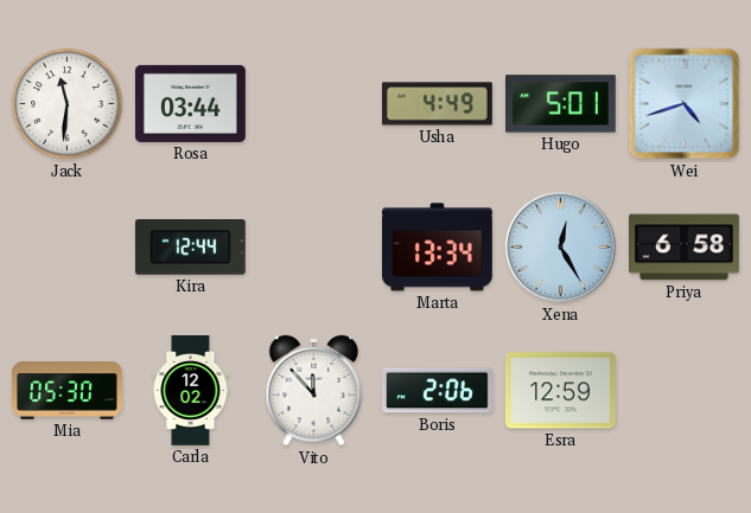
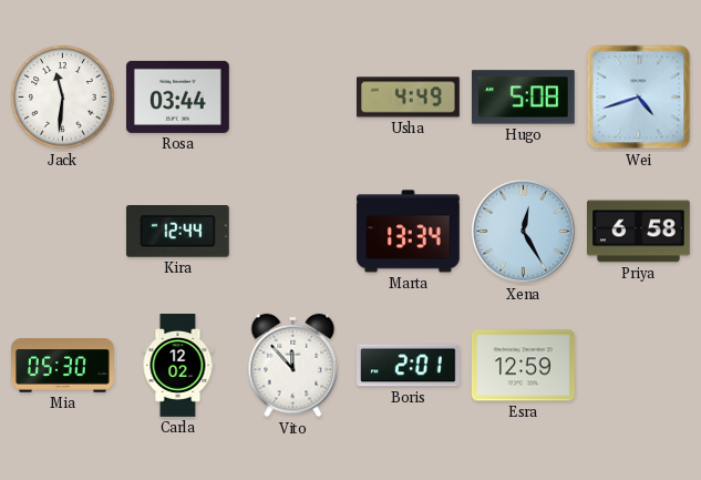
Hugo: 5:01 -> 5:08 (524, 98)
Boris: 2:06 -> 2:01 (409, 366)
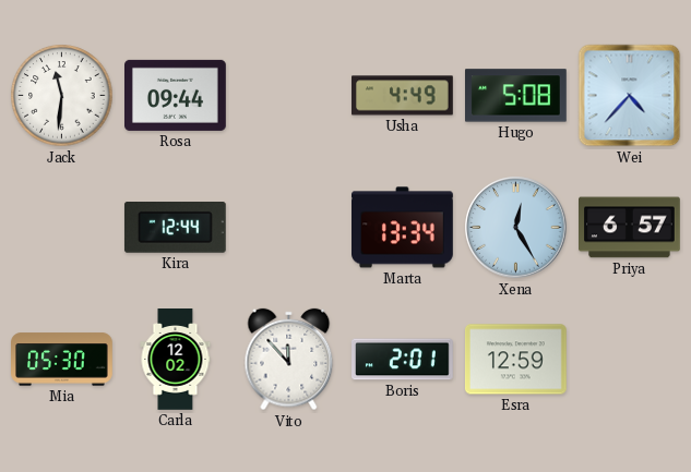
Rosa: 03:44 -> 09:44 (176, 95)
Wei: 4:42 -> 4:37 (630, 96)
Priya: 6:58 -> 6:57 (630, 228)
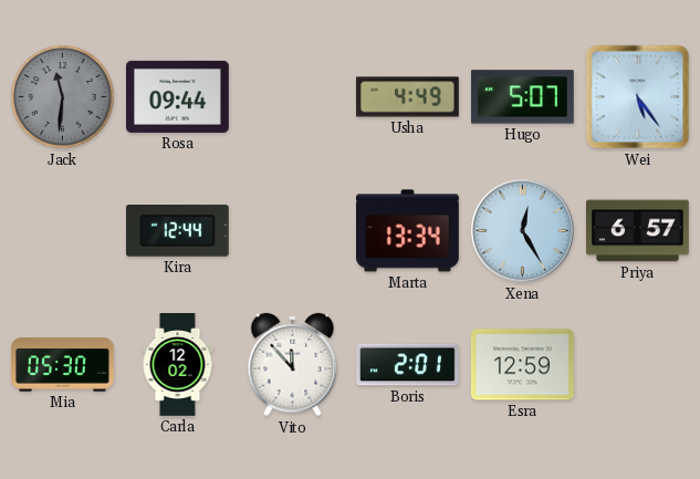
Jack dial: white -> grey (63, 97)
Hugo: 5:08 -> 5:07 (523, 97)
Wei: 4:37 -> 5:24 (638, 97)
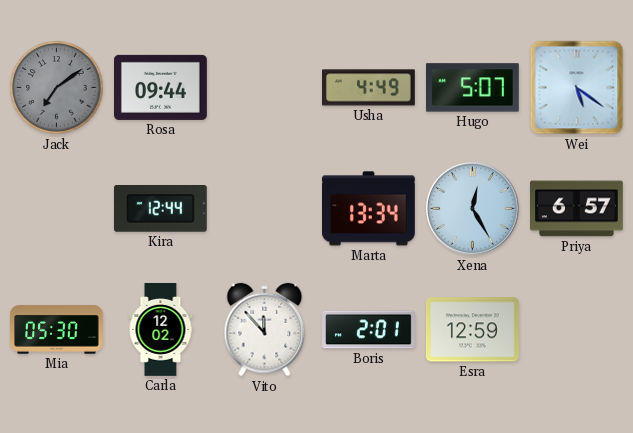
Jack: 11:31 -> 7:09 (57, 88)
Wei: 5:24 -> 5:21 (577, 88)
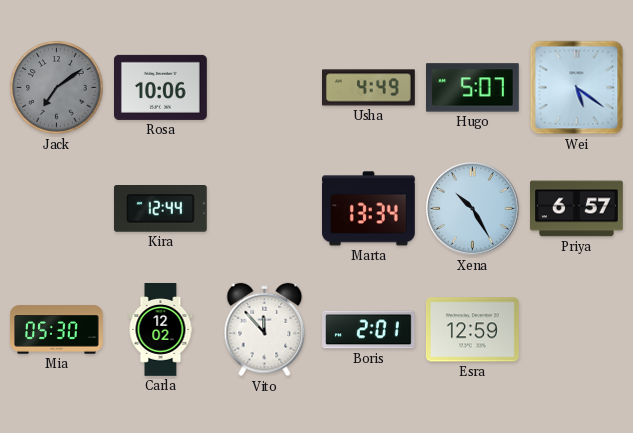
Rosa: 09:44 -> 10:06 (161, 87)
Xena: 12:25 -> 10:25 (473, 209)
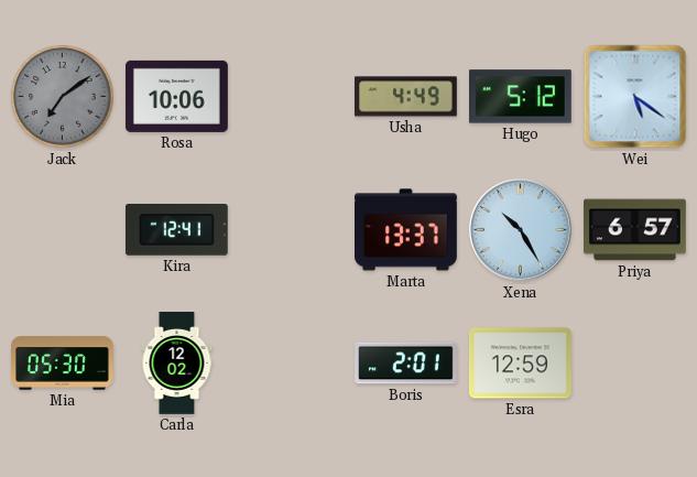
Hugo: 5:07 -> 5:12 (521, 97)
Kira: 12:44 -> 12:41 (176, 230)
Marta: 13:34 -> 13:37 (406, 230)
Vito: 11:53 -> none (265, 330)
